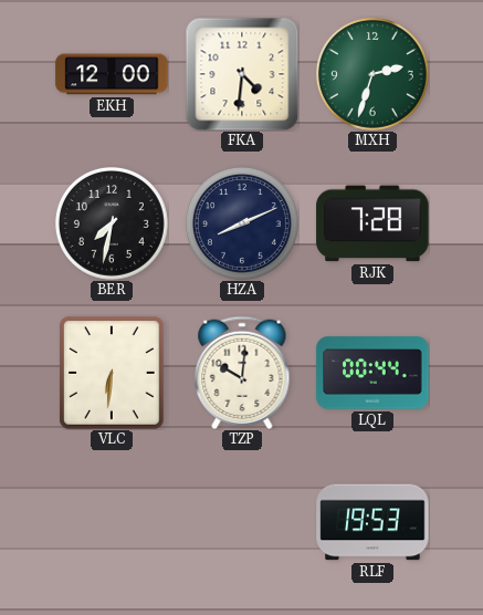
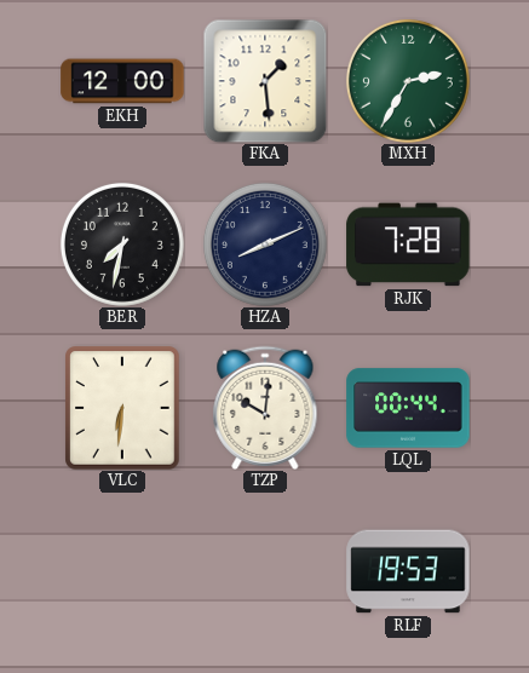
FKA: 4:31 -> 1:29 (265, 81)
MXH: 2:33 -> 2:35 (408, 81)
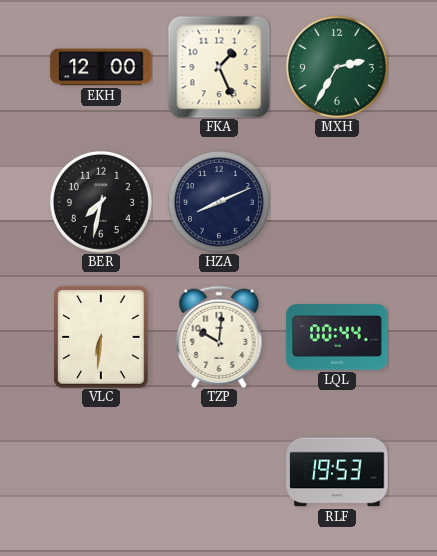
FKA: 1:29 -> 1:26 (219, 67)
RJK: 7:28 -> none (408, 245)
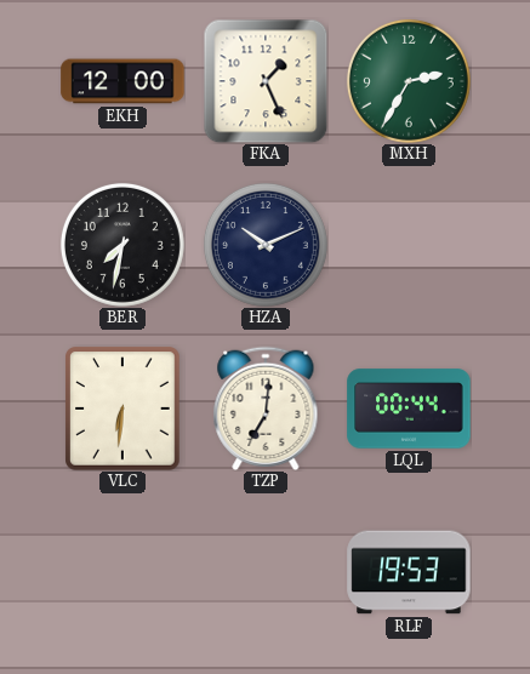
HZA: 8:11 -> 10:11 (266, 245)
TZP: 10:01 -> 7:01 (266, 407)
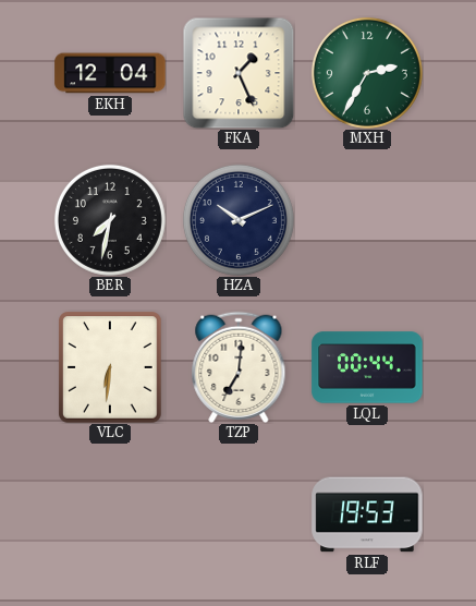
EKH: 12:00 -> 12:04 (110, 73)
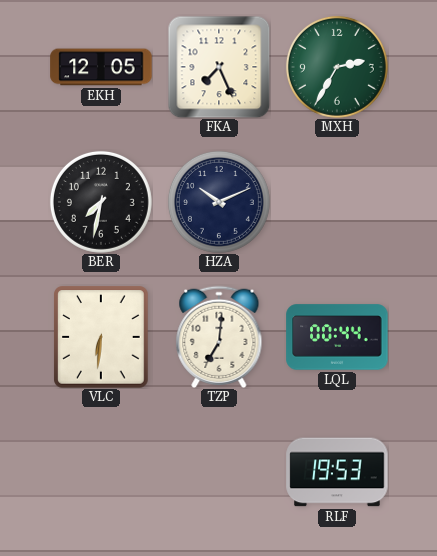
EKH: 12:04 -> 12:05 (101, 67)
FKA: 1:26 -> 7:26 (219, 67)
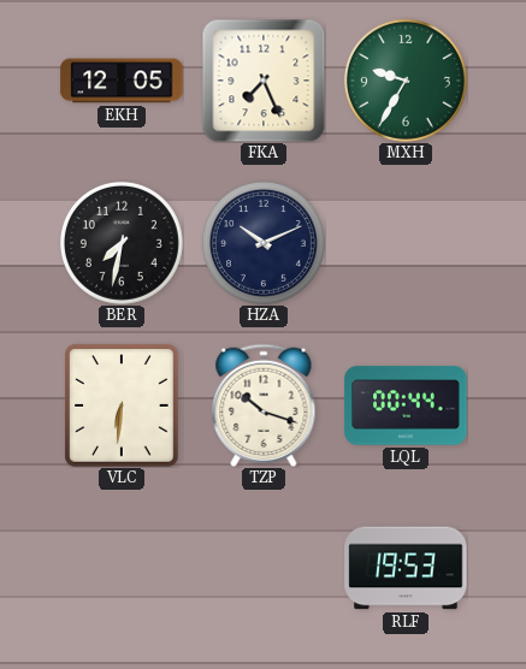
MXH: 2:35 -> 9:35 (406, 81)
TZP: 7:01 -> 10:18 (264, 404)
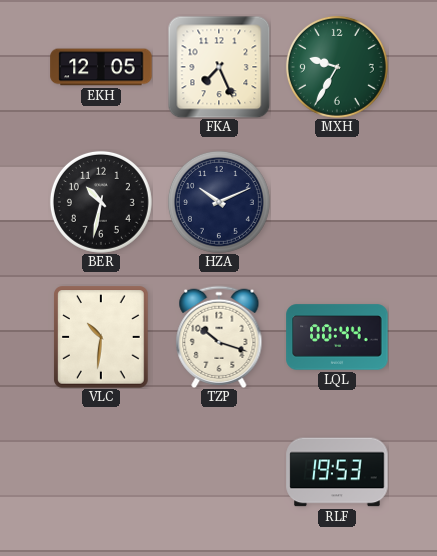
BER: 7:32 -> 10:32 (101, 202)
VLC: 6:31 -> 10:31 (101, 337)
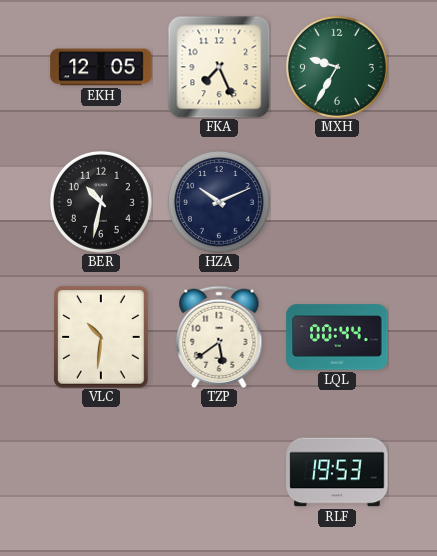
TZP: 10:18 -> 5:39 (219, 336)
